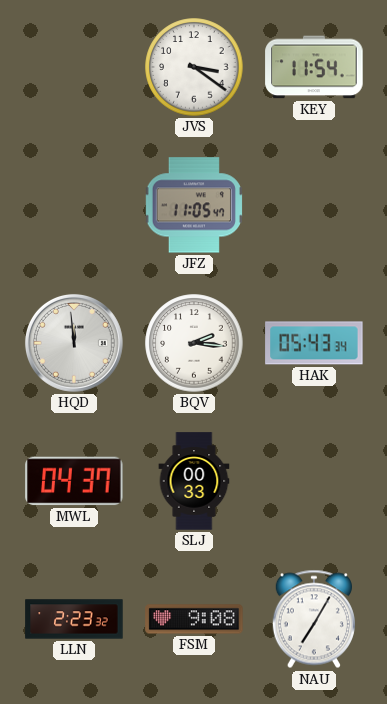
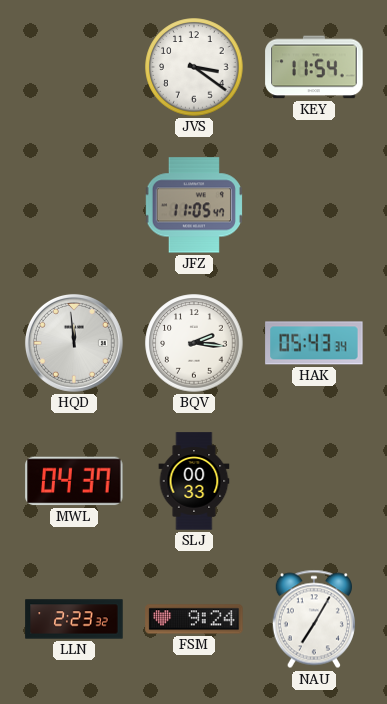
FSM: 9:08 -> 9:24 (194, 619)
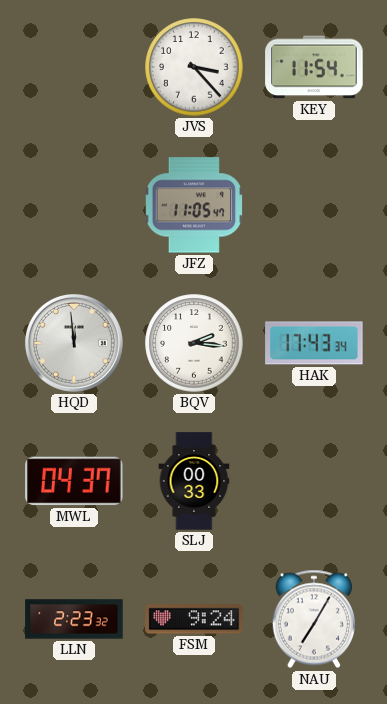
JVS: 3:21 -> 3:23 (194, 67)
HAK: 05:43 -> 17:43 (314, 343)
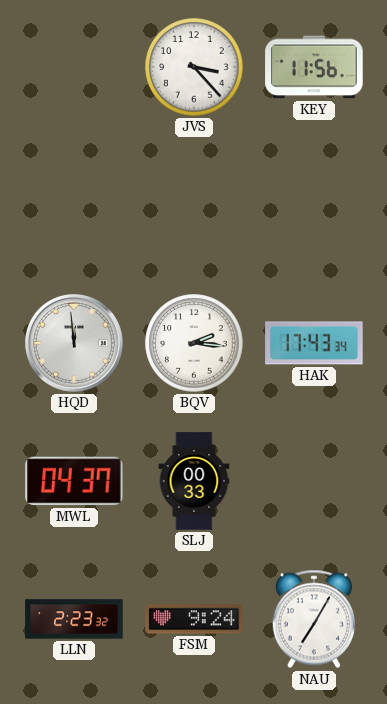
KEY: 11:54 -> 11:56 (314, 67)
JFZ: 11:05 -> none (193, 205)
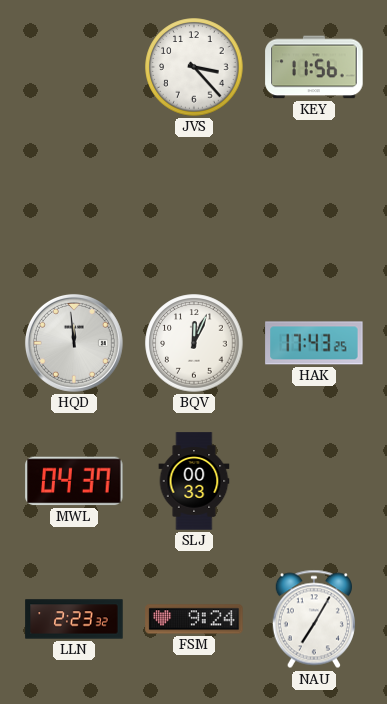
BQV: 2:16 -> 12:04 (194, 343)
HAK: 17:43:34 -> 17:43:25 (314, 343)
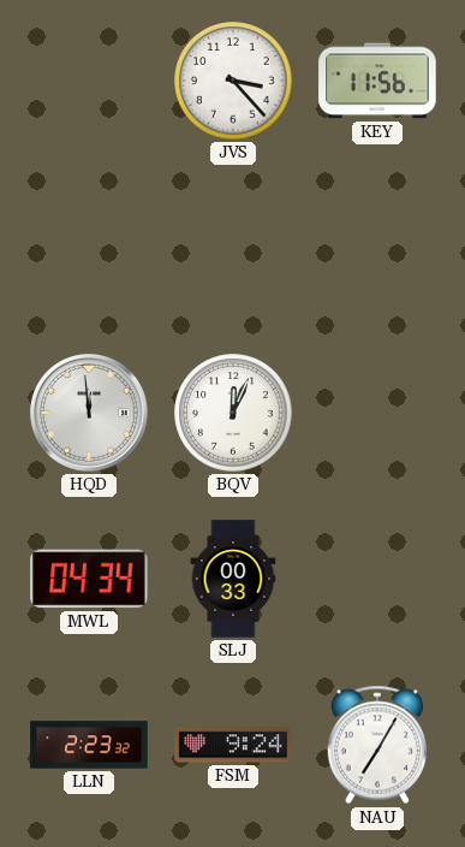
HAK: 17:43 -> none (314, 343)
MWL: 04:37 -> 04:34 (89, 579)
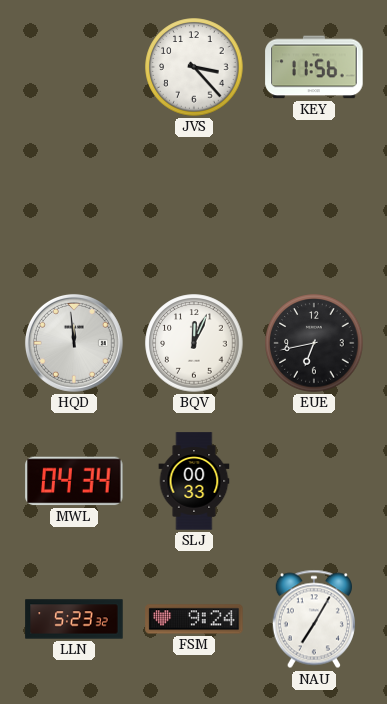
EUE: none -> 6:43 (314, 343)
LLN: 2:23 -> 5:23 (74, 619)
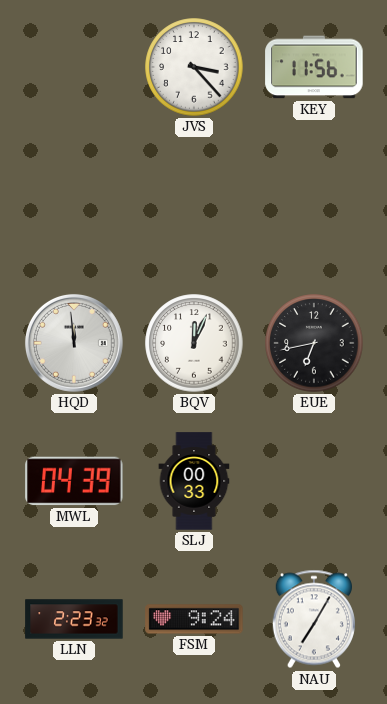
MWL: 04:34 -> 04:39 (74, 481)
LLN: 5:23 -> 2:23 (74, 619)
